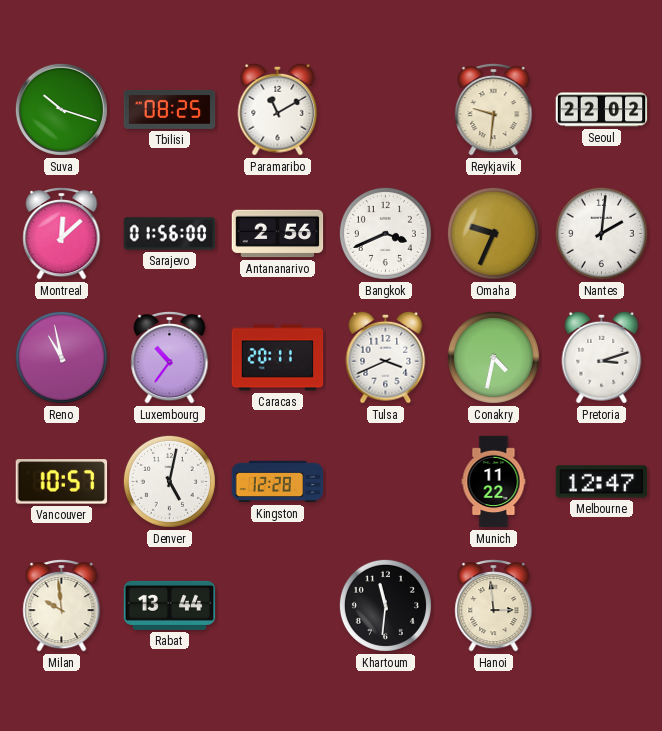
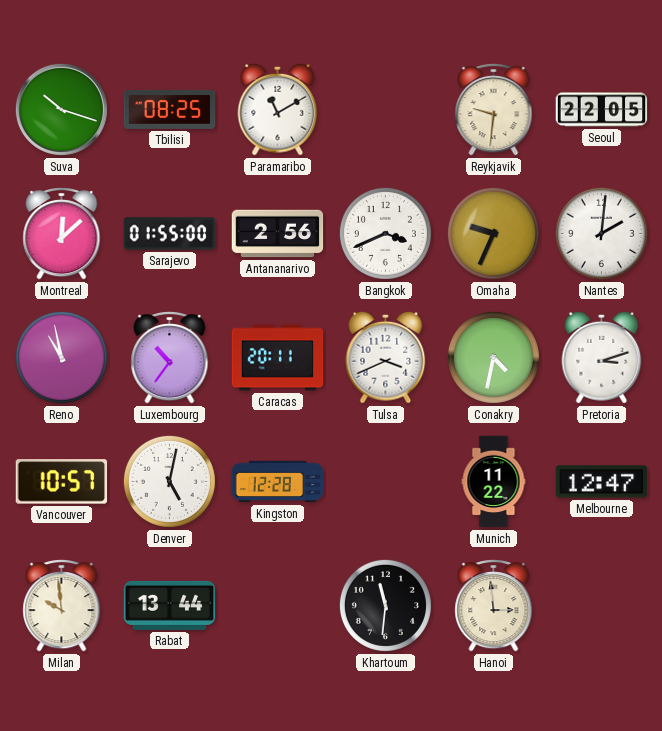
Seoul: 22:02 -> 22:05 (602, 110)
Sarajevo: 01:56 -> 01:55 (170, 234)
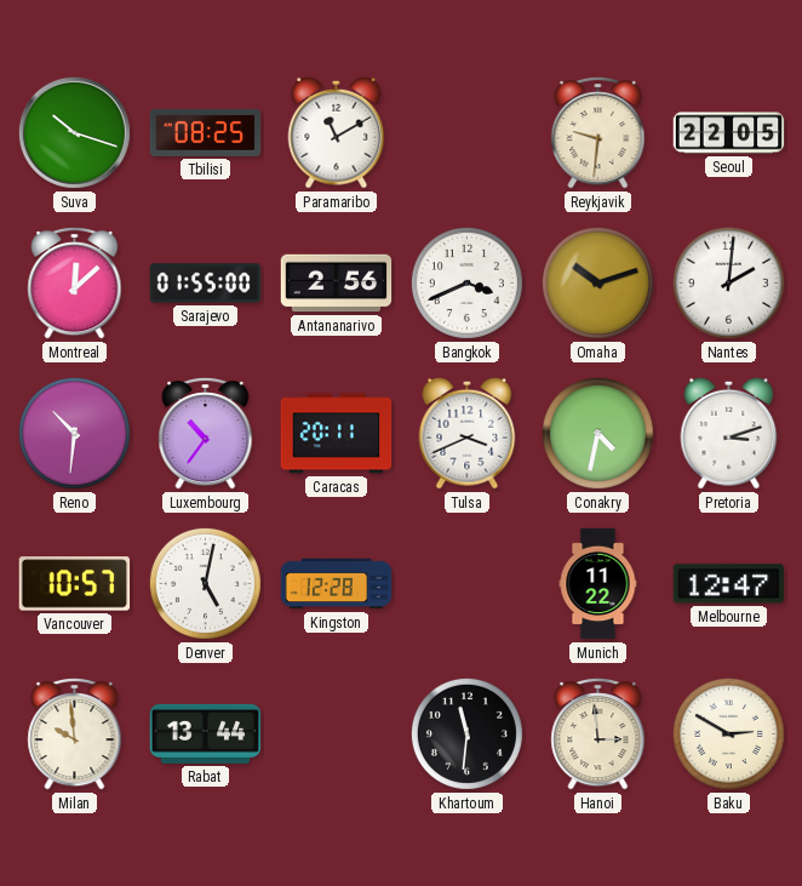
Omaha: 9:34 -> 10:12 (597, 282)
Reno: 10:58 -> 10:31 (74, 433)
Baku: none -> 2:50 (728, 733)
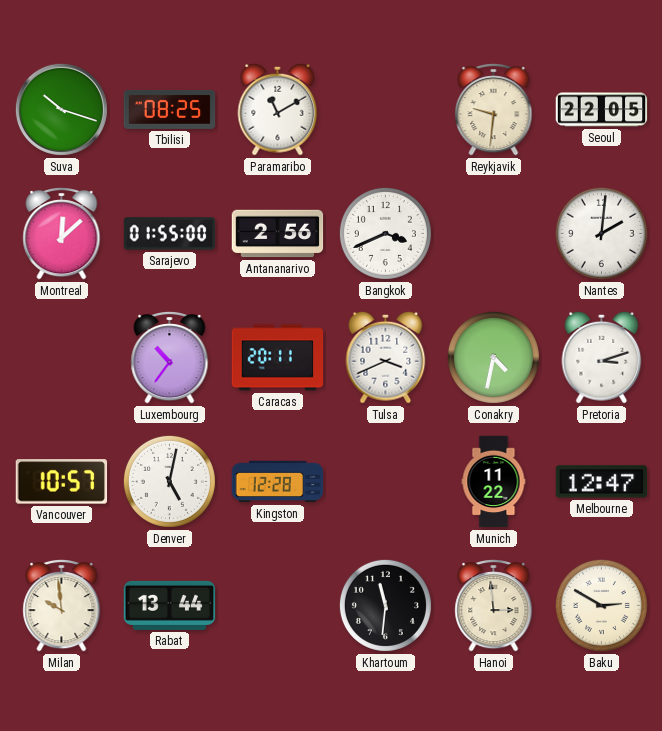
Omaha: 10:12 -> none (597, 282)
Reno: 10:31 -> none (74, 433)
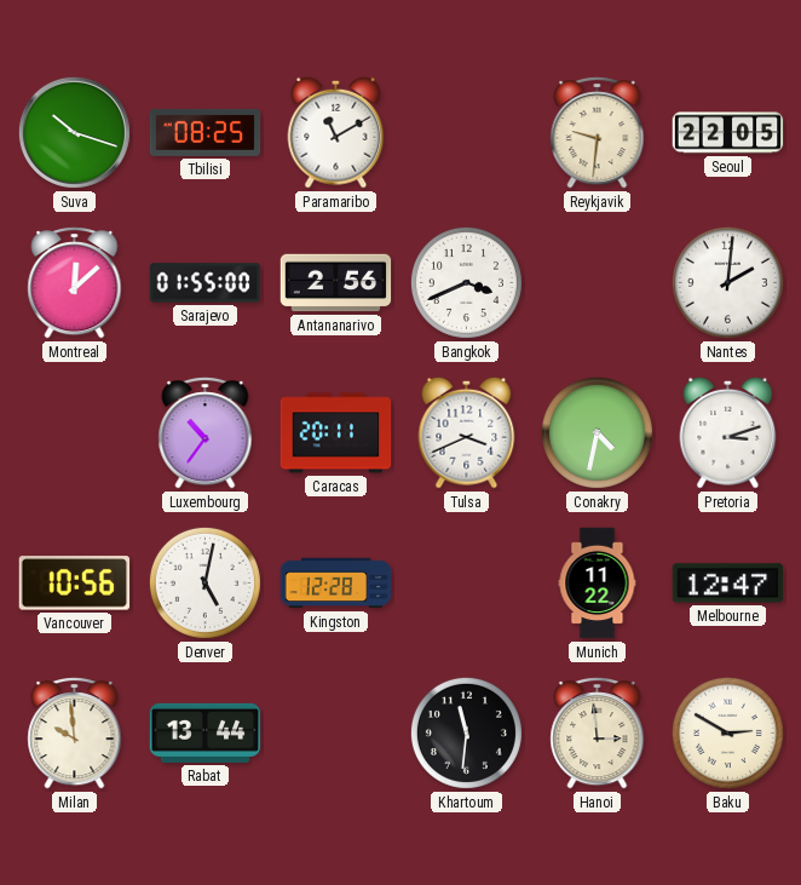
Vancouver: 10:57 -> 10:56 (75, 584)
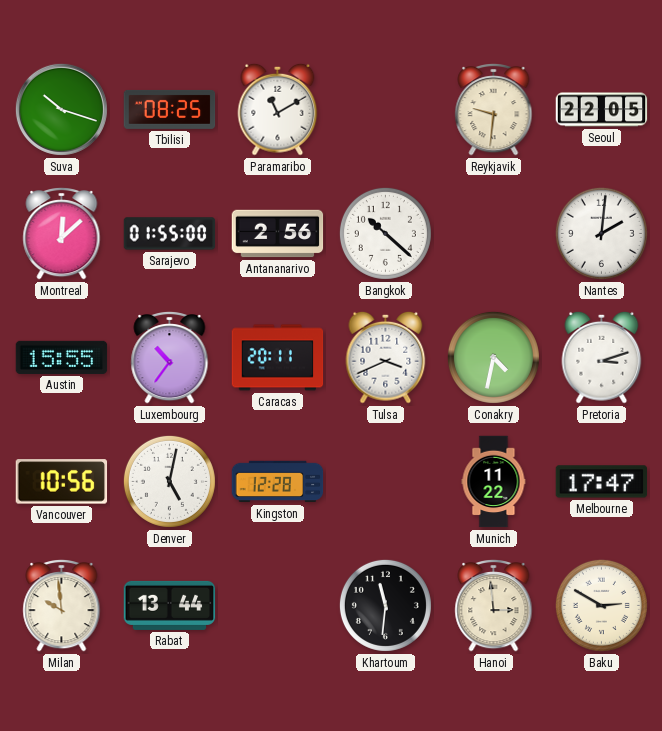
Bangkok: 3:41 -> 10:22 (385, 233)
Austin: none -> 15:55 (62, 357)
Melbourne: 12:47 -> 17:47 (602, 482)
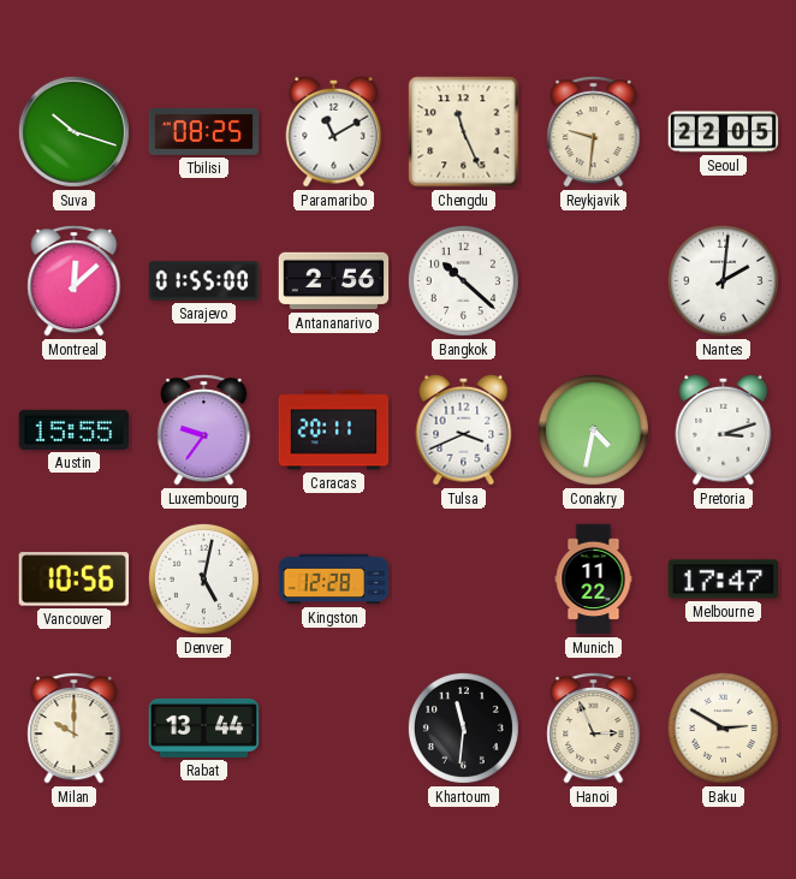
Chengdu: none -> 11:26 (464, 132)
Luxembourg: 10:36 -> 9:36 (204, 430)
Milan: 9:59 -> 10:00 (75, 729)
Hanoi: 2:59 -> 2:56 (594, 729)
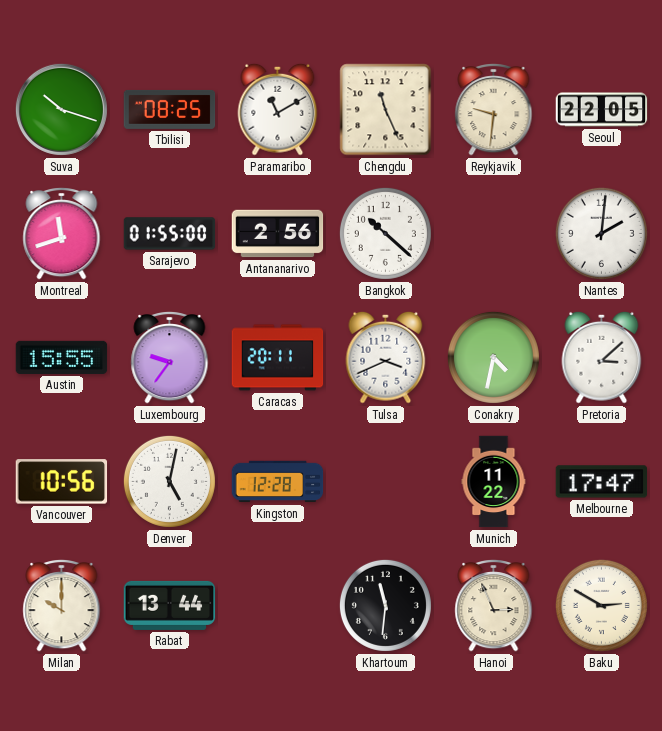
Montreal: 12:08 -> 11:42 (62, 234)
Pretoria: 3:12 -> 3:08 (602, 357)
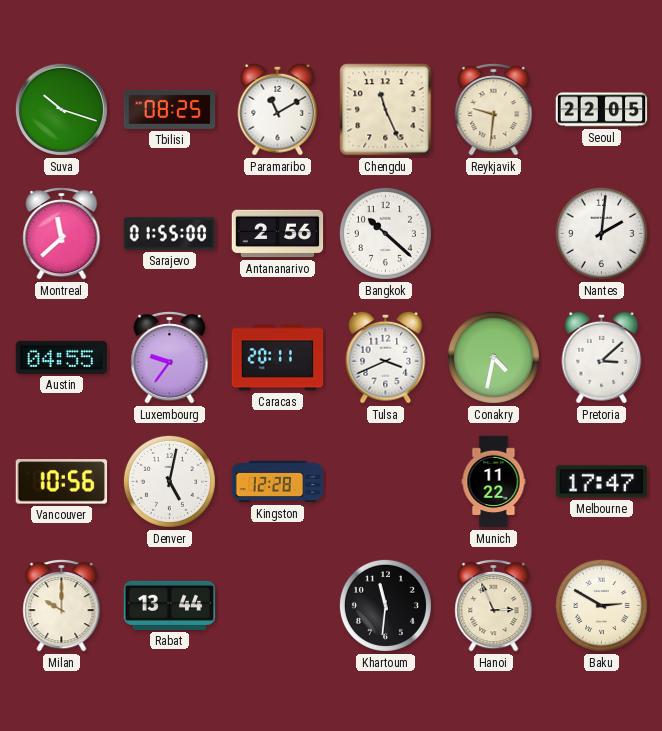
Montreal: 11:42 -> 11:38 (62, 234)
Austin: 15:55 -> 04:55 (62, 357)
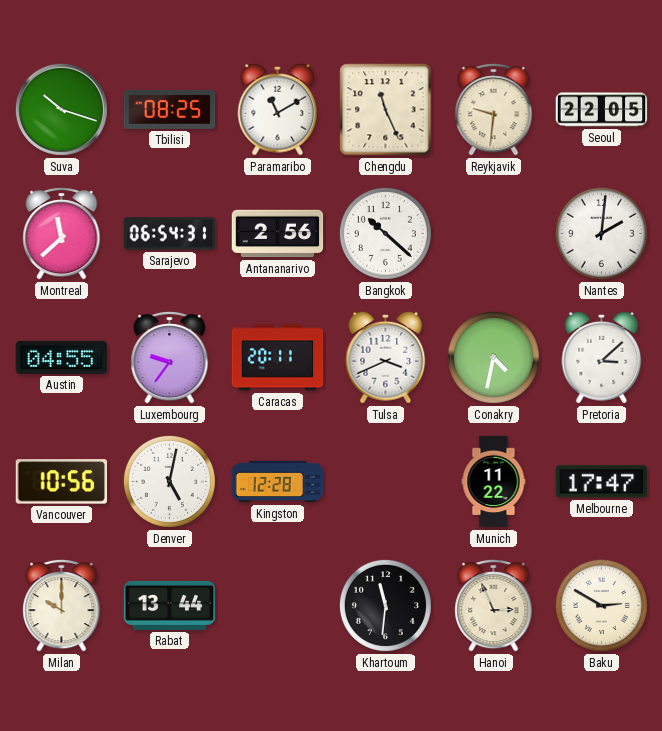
Sarajevo: 01:55 -> 06:54 (170, 234)
